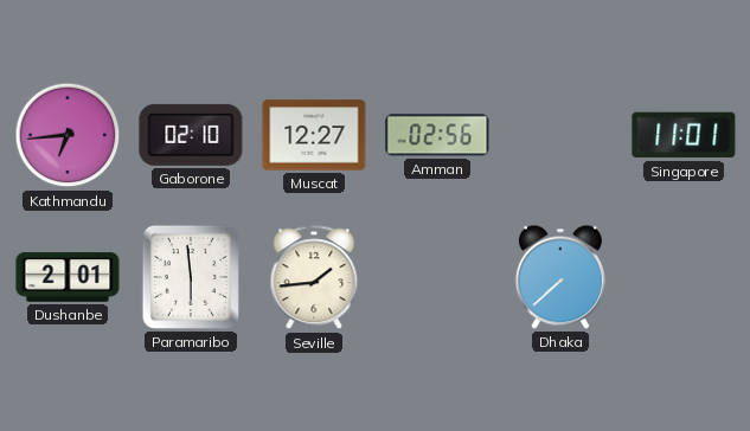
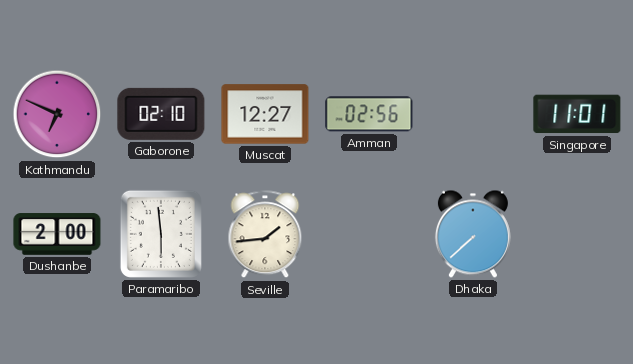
Kathmandu: 6:44 -> 6:49 (57, 114)
Dushanbe: 2:01 -> 2:00 (57, 234)
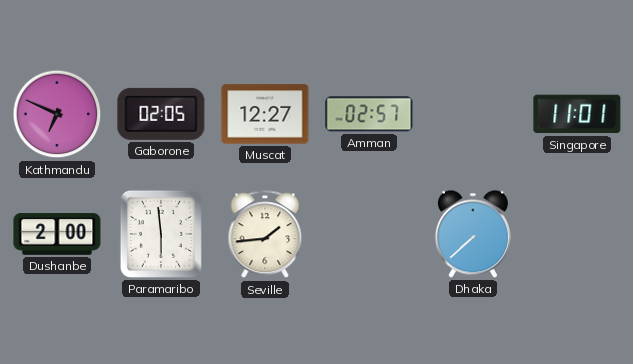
Gaborone: 02:10 -> 02:05 (161, 114)
Amman: 02:56 -> 02:57 (369, 114)
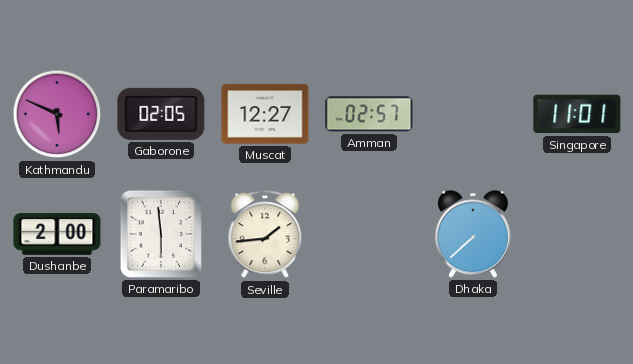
Kathmandu: 6:49 -> 5:49 (57, 114)
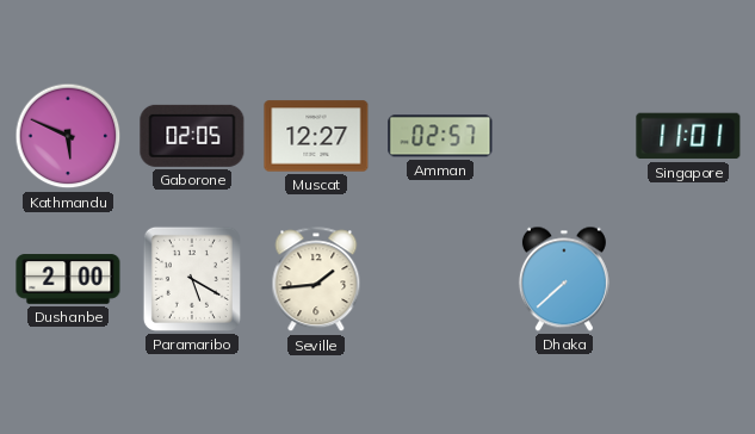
Paramaribo: 5:59 -> 5:20 (192, 279)
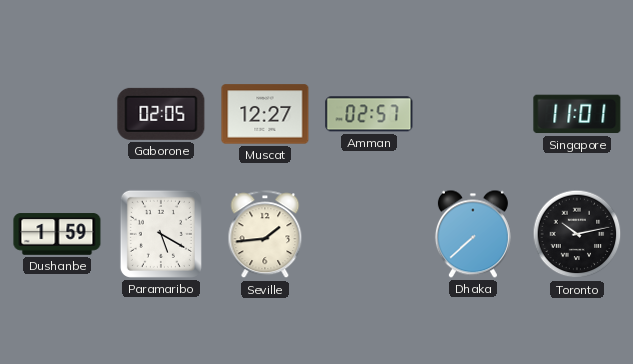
Kathmandu: 5:49 -> none (68, 136)
Dushanbe: 2:00 -> 1:59 (57, 234)
Toronto: none -> 10:13 (577, 234)
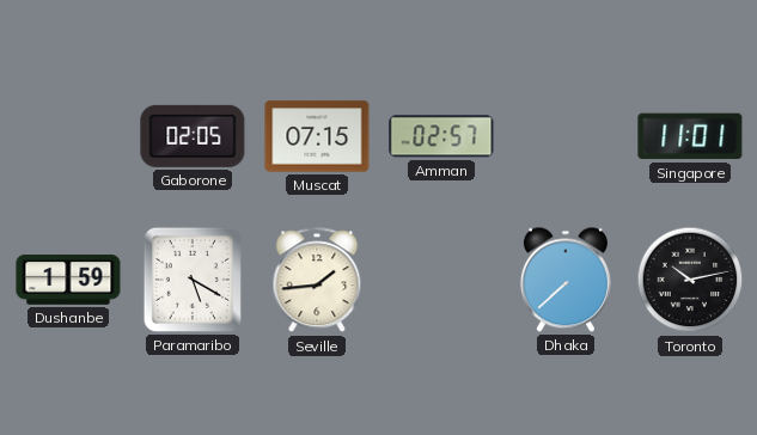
Muscat: 12:27 -> 07:15 (317, 136)
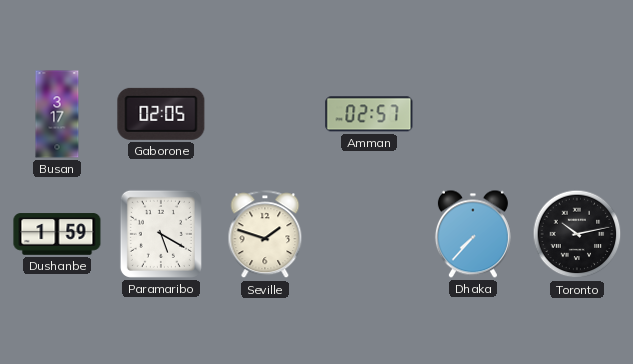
Busan: none -> 3:17 (57, 114)
Muscat: 07:15 -> none (317, 136)
Singapore: 11:01 -> none (690, 136)
Seville: 1:44 -> 1:48 (265, 235)
Dhaka: 7:38 -> 7:37 (473, 234)
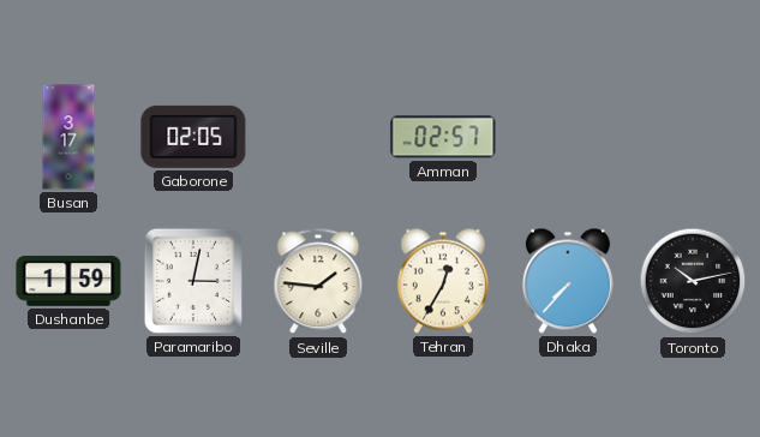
Paramaribo: 5:20 -> 3:02 (193, 281)
Seville: 1:48 -> 1:46 (318, 282)
Tehran: none -> 12:35 (443, 281)
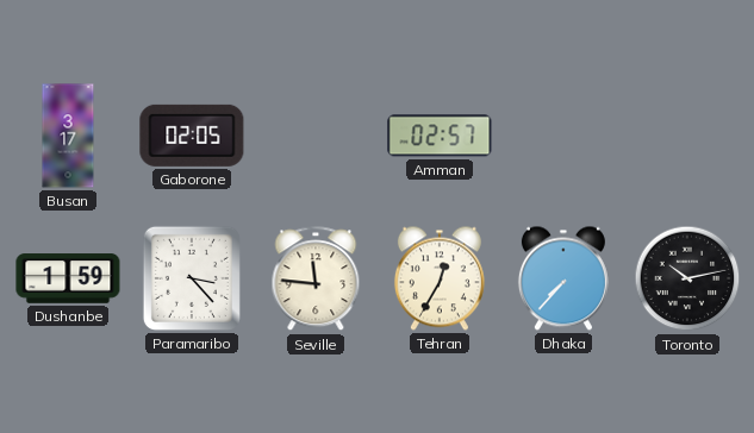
Paramaribo: 3:02 -> 3:23 (192, 278)
Seville: 1:46 -> 11:46 (316, 280)
